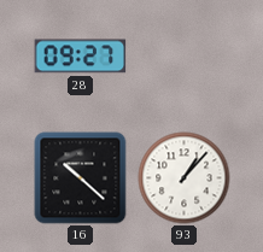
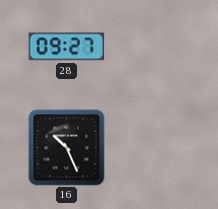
16: 10:22 -> 10:26 (67, 148)
93: 1:07 -> none (185, 178)
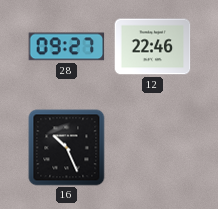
12: none -> 22:46 (153, 47)
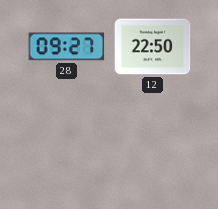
12: 22:46 -> 22:50 (153, 47)
16: 10:26 -> none (67, 148)
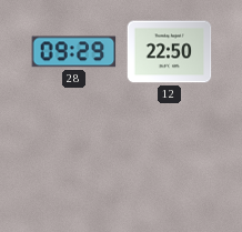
28: 09:27 -> 09:29 (74, 52)
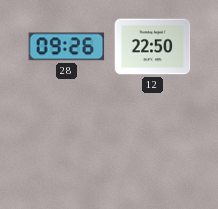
28: 09:29 -> 09:26 (67, 47)
